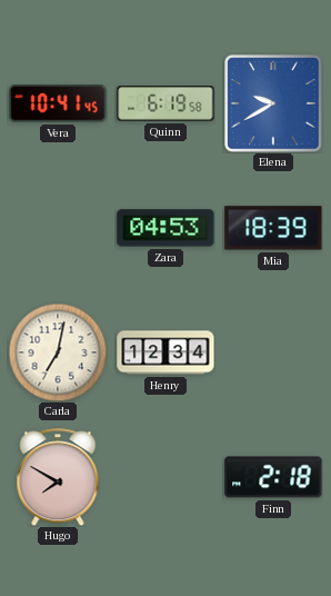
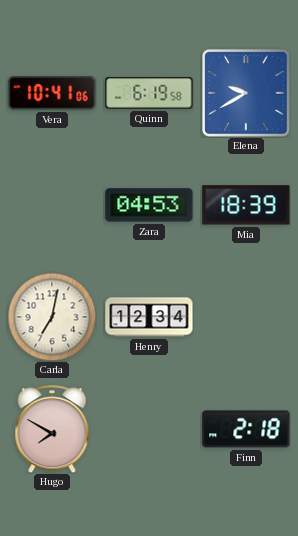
Vera: 10:41:45 -> 10:41:06 (52, 93)
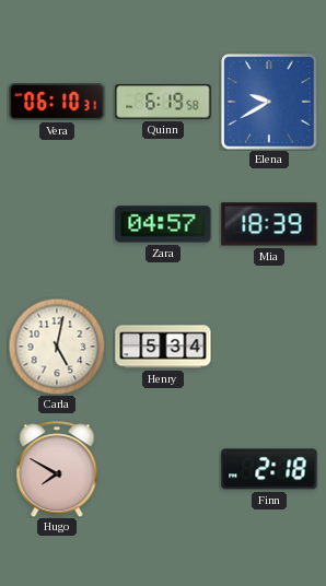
Vera: 10:41 -> 06:10 (57, 102)
Zara: 04:53 -> 04:57 (163, 224)
Carla: 7:02 -> 5:02 (57, 347)
Henry: 12:34 -> 5:34 (163, 347)
